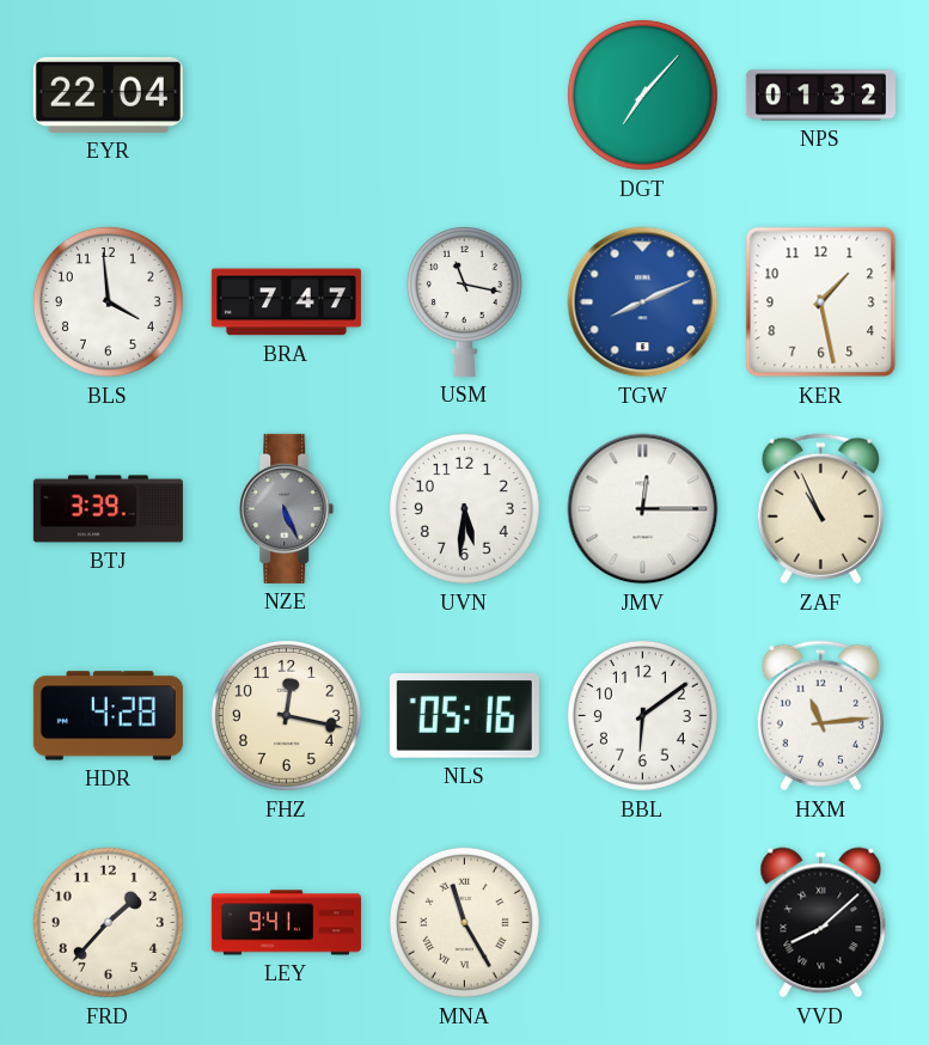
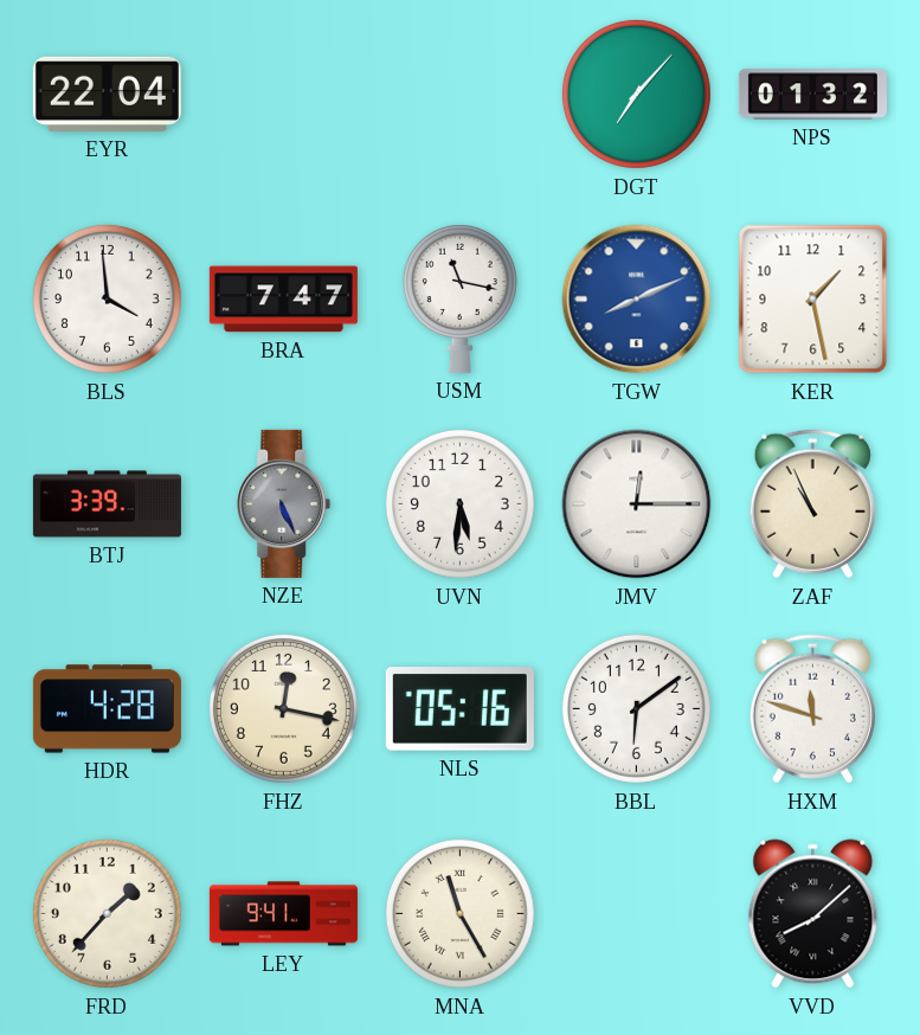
HXM: 11:14 -> 11:48 (812, 709)
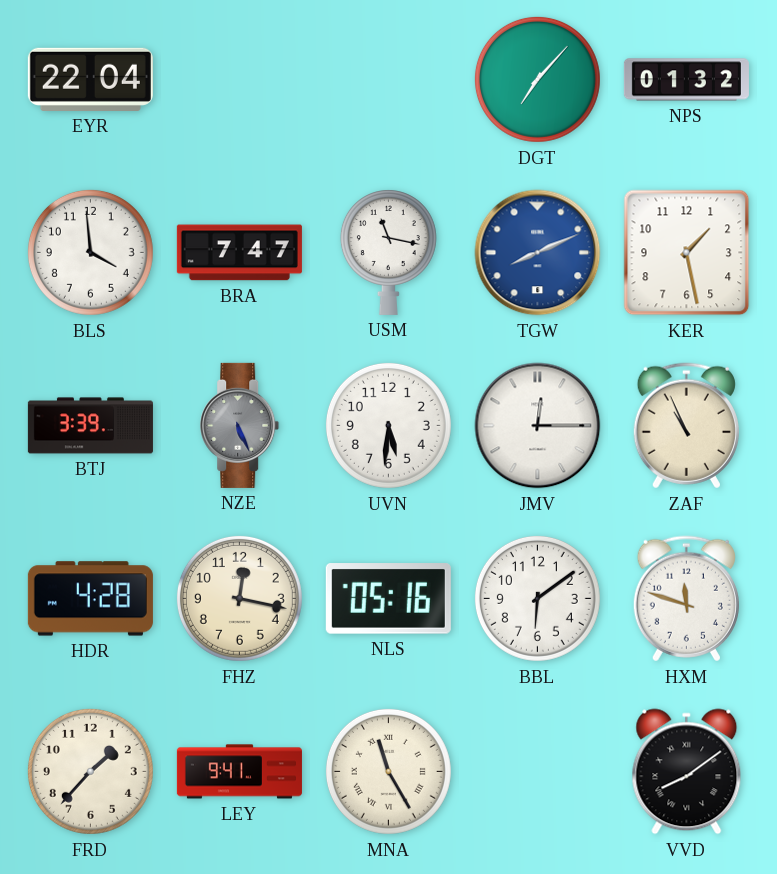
VVD: 8:08 -> 8:09 (687, 772)
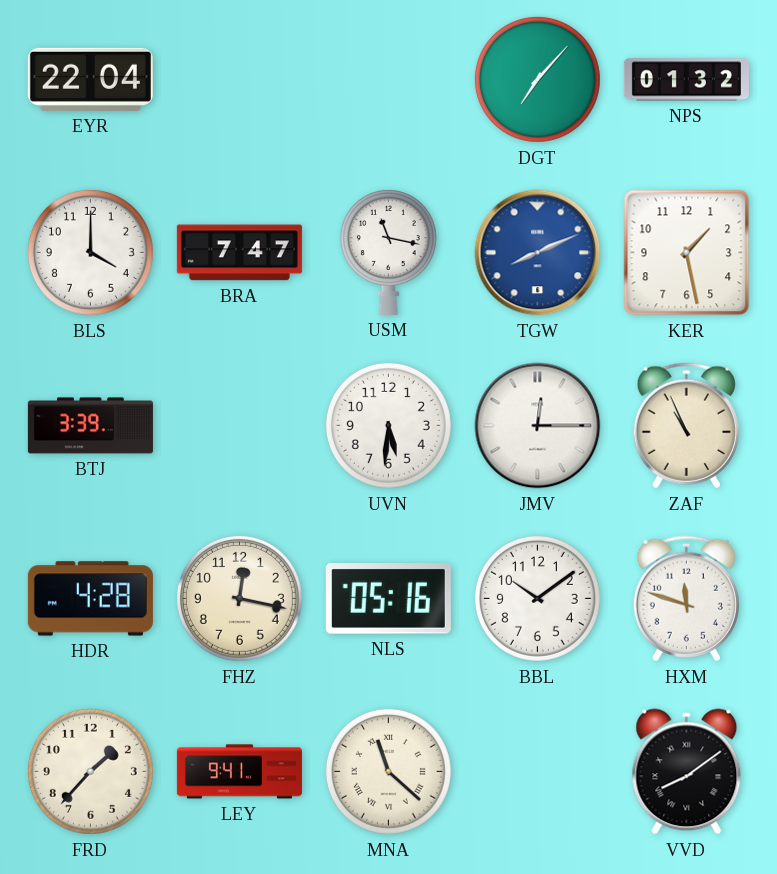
BLS: 3:59 -> 4:00 (90, 252)
NZE: 5:26 -> none (240, 425)
BBL: 6:09 -> 10:09 (537, 598)
MNA: 11:25 -> 11:22 (388, 771)
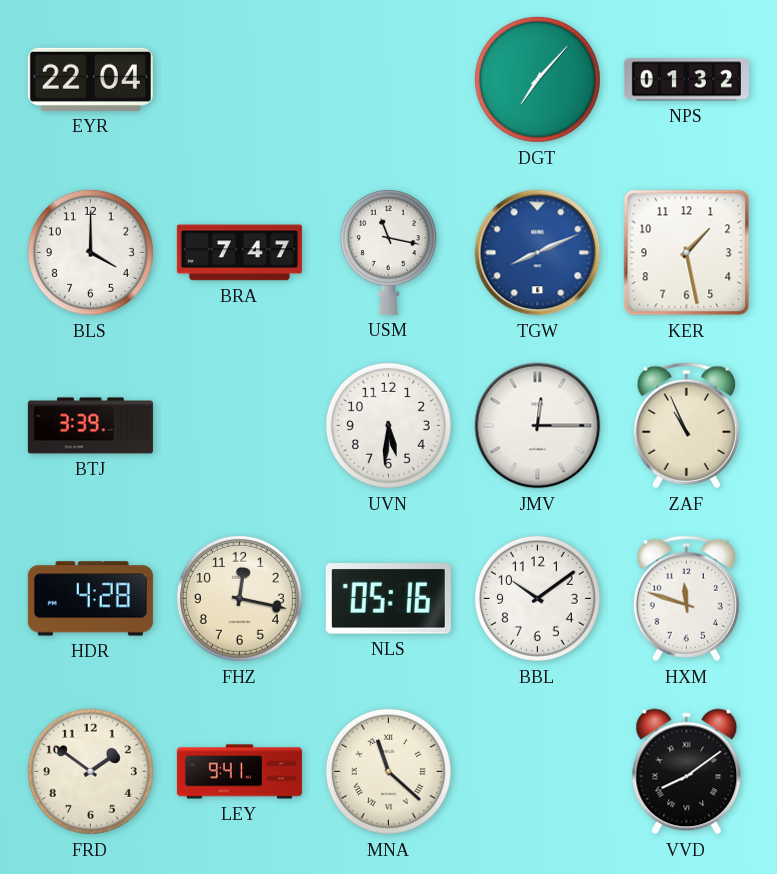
FRD: 1:37 -> 1:51 (90, 771)
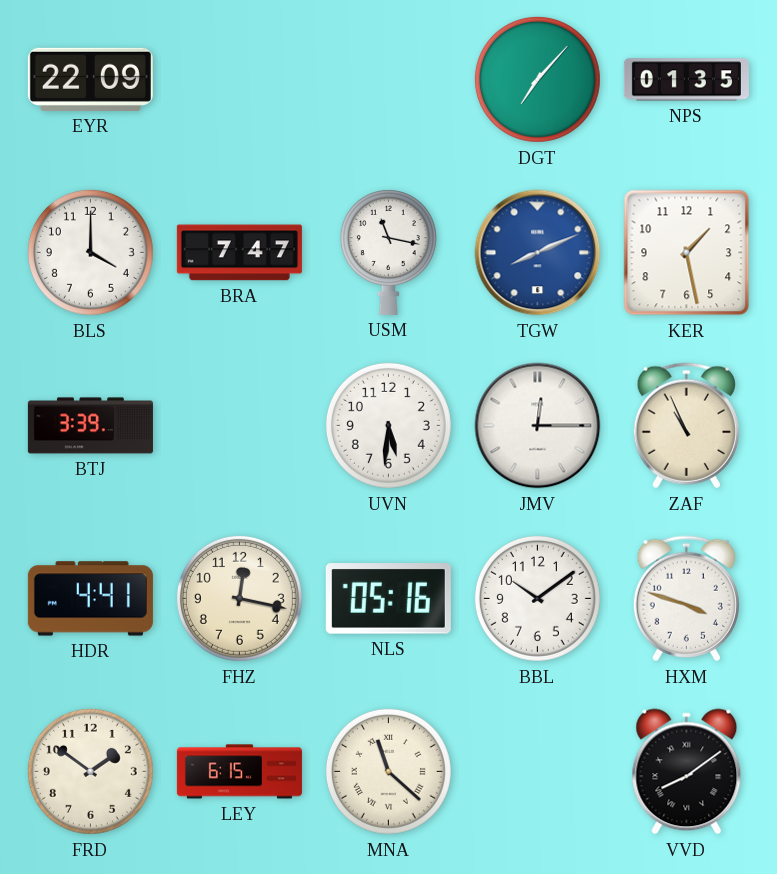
EYR: 22:04 -> 22:09 (90, 79)
NPS: 01:32 -> 01:35 (686, 80)
HDR: 4:28 -> 4:41 (90, 599)
HXM: 11:48 -> 3:48 (686, 599)
LEY: 9:41 -> 6:15 (239, 772)
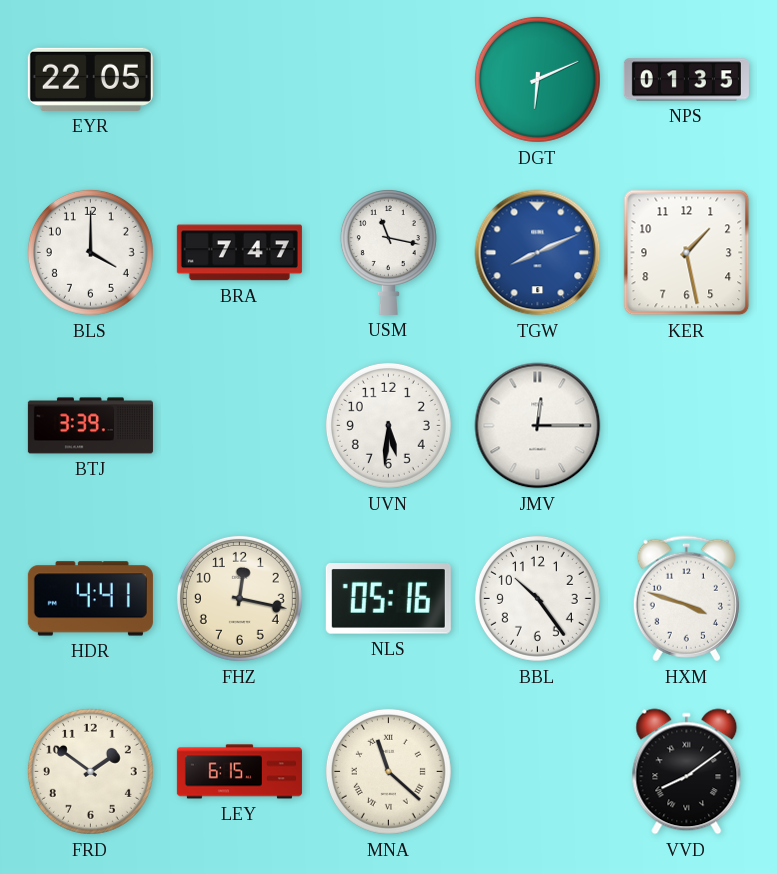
EYR: 22:09 -> 22:05 (90, 79)
DGT: 7:07 -> 6:11 (537, 79)
ZAF: 10:56 -> none (686, 426)
BBL: 10:09 -> 10:24 (537, 598)
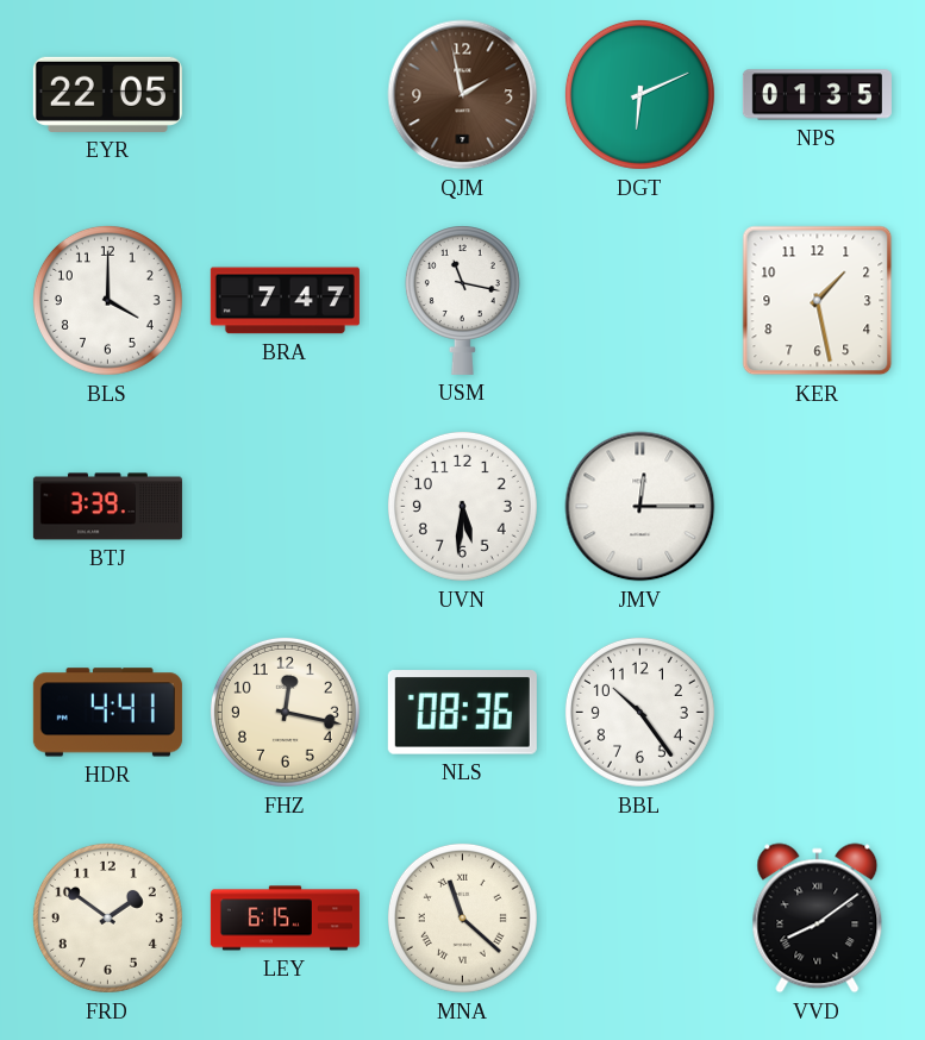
QJM: none -> 1:58 (463, 95)
TGW: 8:11 -> none (538, 253)
NLS: 05:16 -> 08:36 (462, 713)
HXM: 3:48 -> none (686, 599)
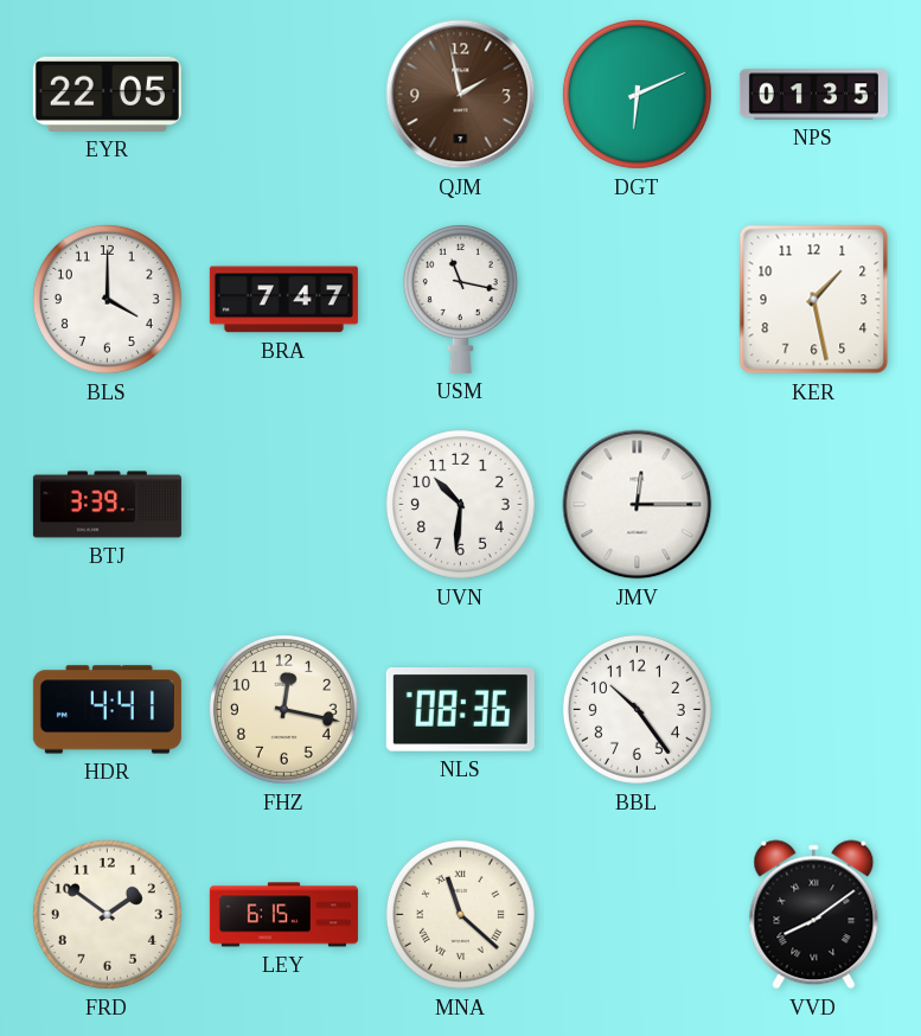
UVN: 5:31 -> 10:31 (460, 504)
